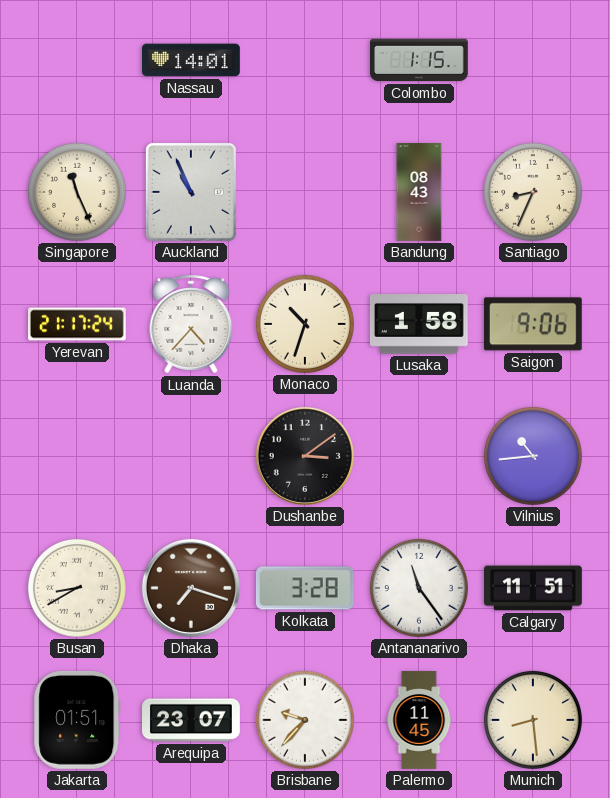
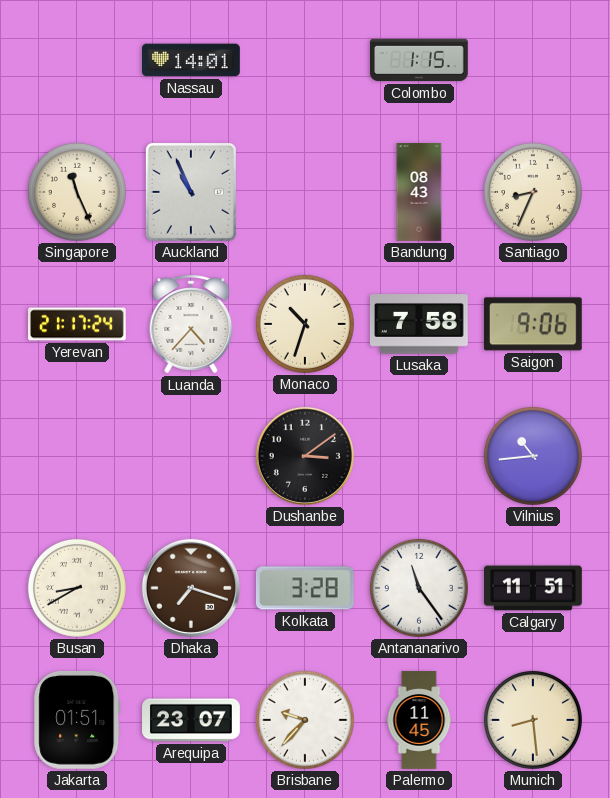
Lusaka: 1:58 -> 7:58 (420, 324)
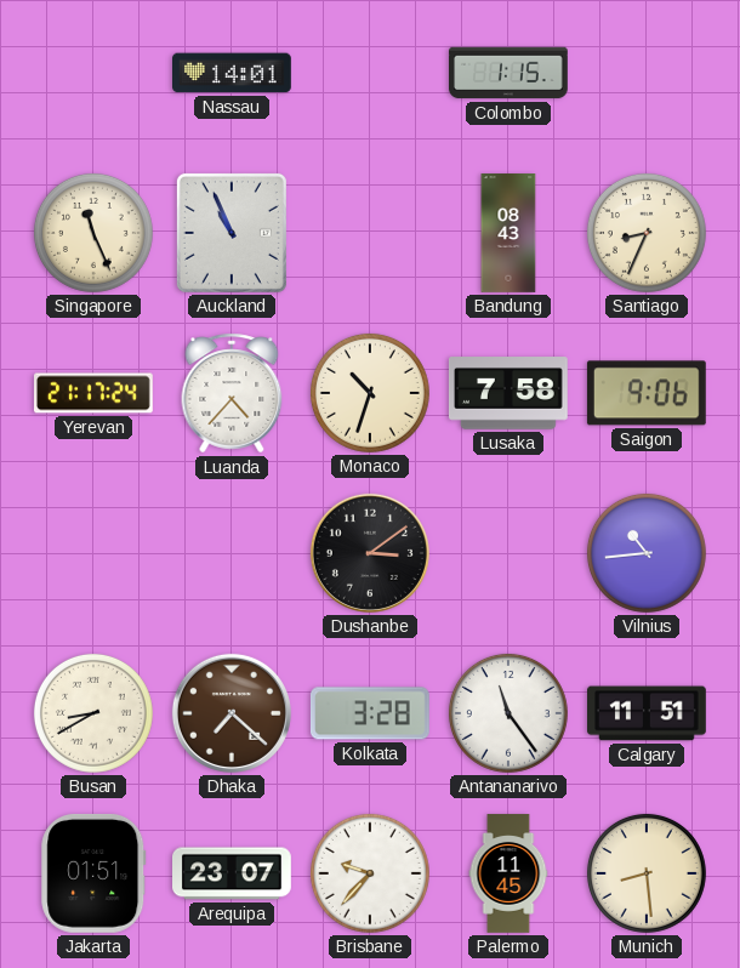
Dhaka: 7:18 -> 7:22 (232, 713)
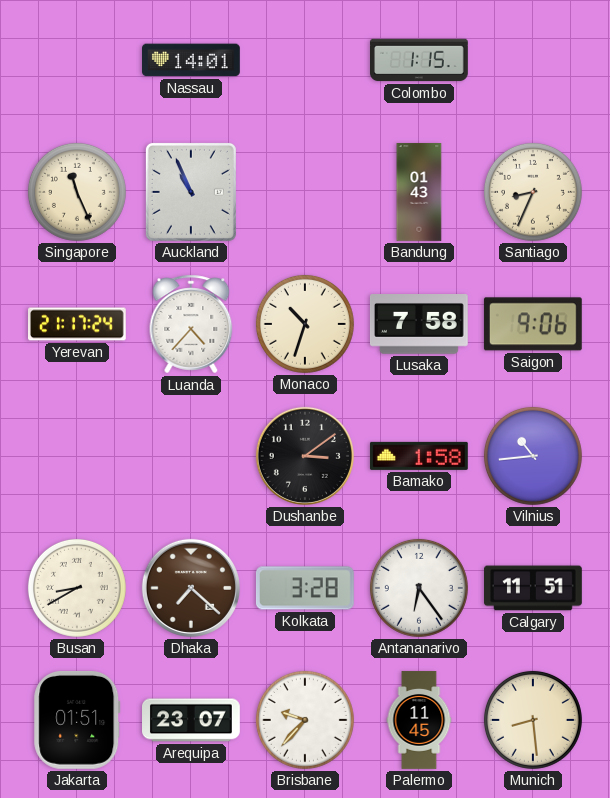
Bandung: 08:43 -> 01:43 (419, 192)
Bamako: none -> 1:58 (419, 456)
Antananarivo: 11:24 -> 6:24 (419, 588)
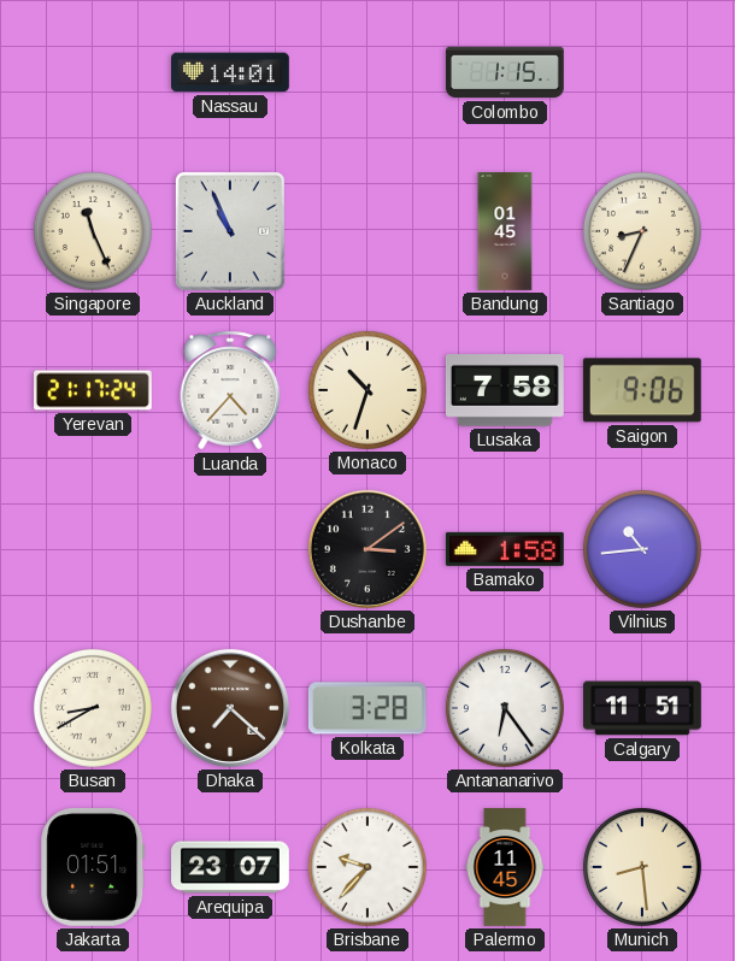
Bandung: 01:43 -> 01:45 (505, 231)
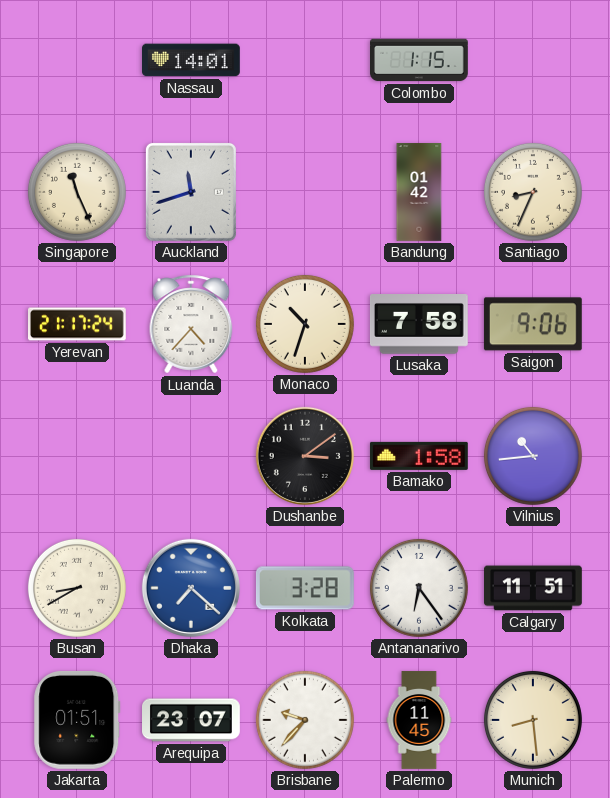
Auckland: 10:56 -> 11:42 (191, 192)
Bandung: 01:45 -> 01:42 (419, 192)
Dhaka dial: brown -> blue (191, 588)
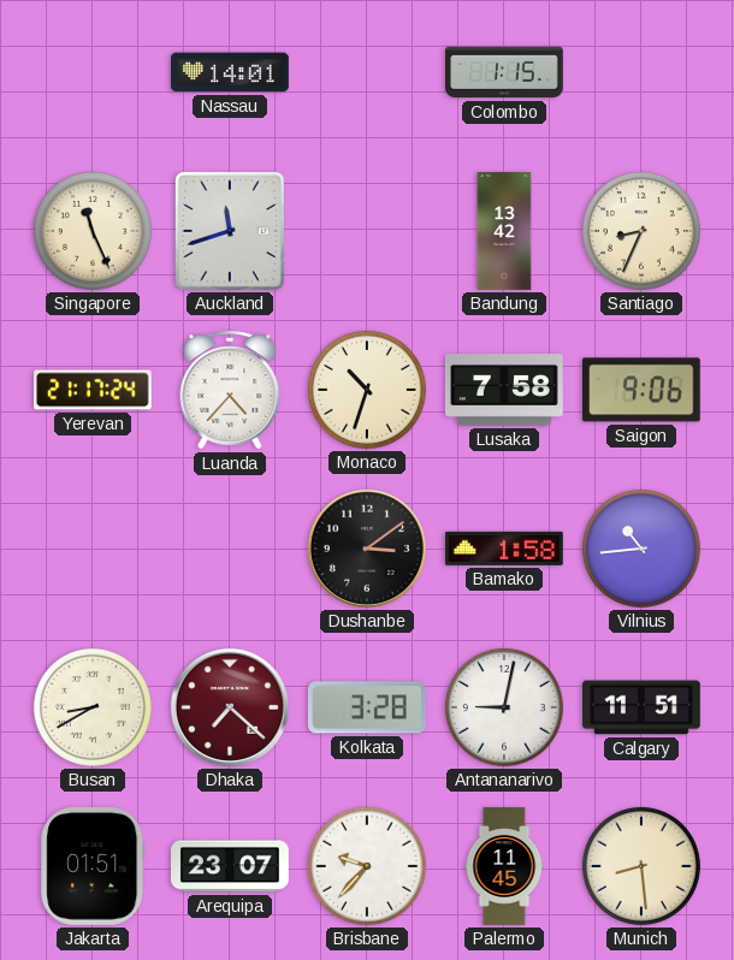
Bandung: 01:42 -> 13:42 (504, 231)
Dhaka dial: blue -> burgundy (230, 707)
Antananarivo: 6:24 -> 9:02 (504, 707)
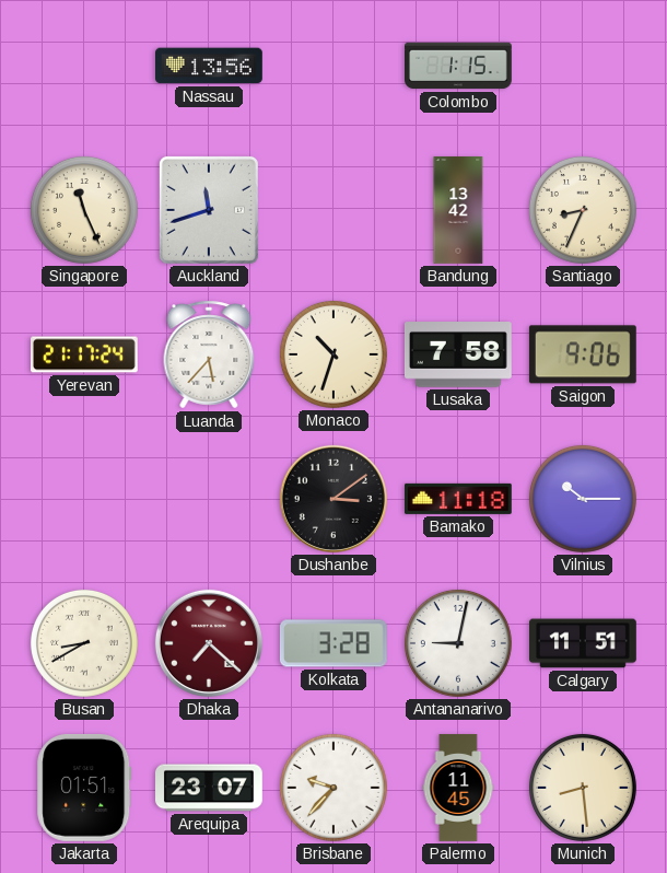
Nassau: 14:01 -> 13:56 (210, 66)
Luanda: 4:37 -> 5:37 (209, 354)
Bamako: 1:58 -> 11:18 (458, 499)
Vilnius: 10:44 -> 10:15 (583, 499)
